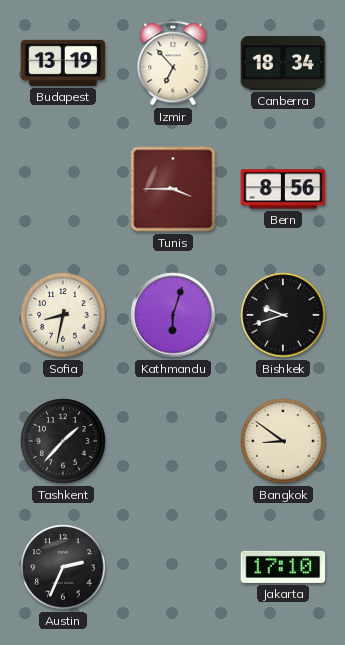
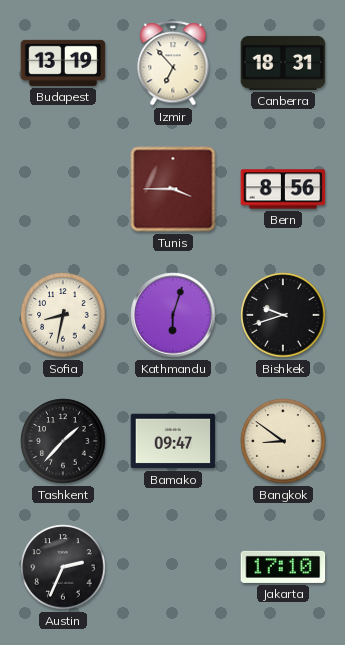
Canberra: 18:34 -> 18:31 (283, 63)
Bamako: none -> 09:47 (173, 441)
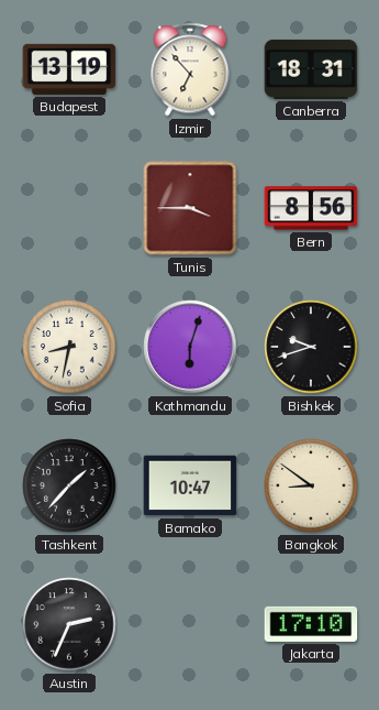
Bamako: 09:47 -> 10:47 (190, 485)
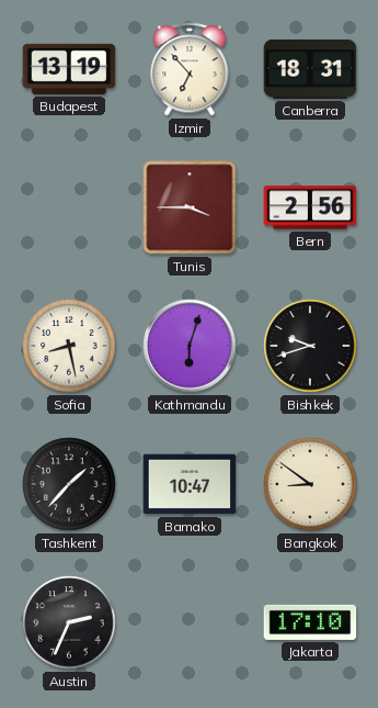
Bern: 8:56 -> 2:56 (310, 207)
Sofia: 8:32 -> 8:28 (69, 346)
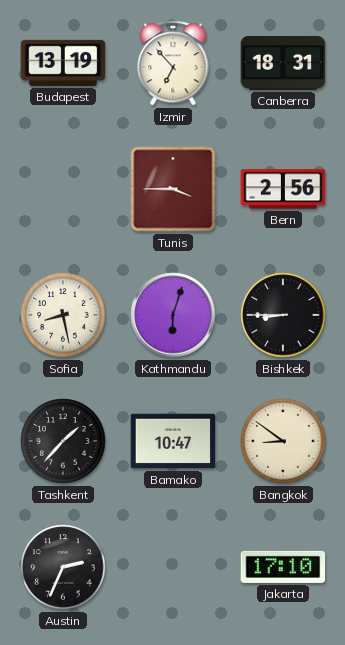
Bishkek: 9:42 -> 8:45 (283, 315)
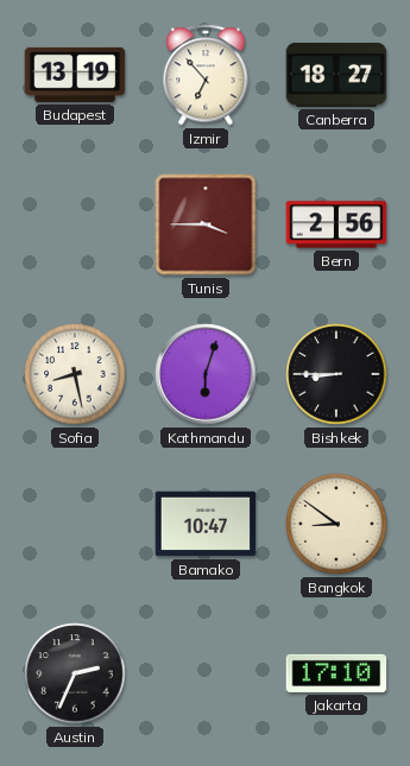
Canberra: 18:31 -> 18:27 (336, 75)
Tashkent: 1:37 -> none (63, 441)
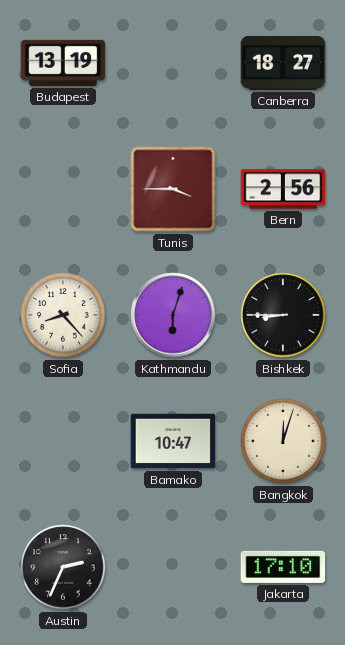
Izmir: 6:53 -> none (206, 75)
Sofia: 8:28 -> 8:23 (63, 315)
Bangkok: 8:51 -> 12:03 (283, 441)
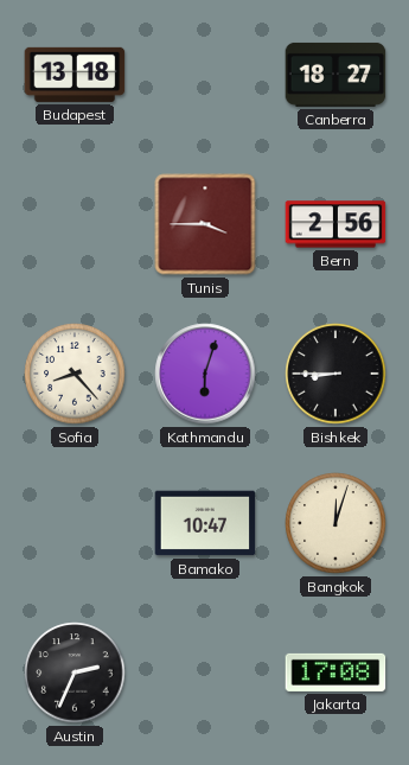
Budapest: 13:19 -> 13:18 (75, 75)
Jakarta: 17:10 -> 17:08 (335, 672)
